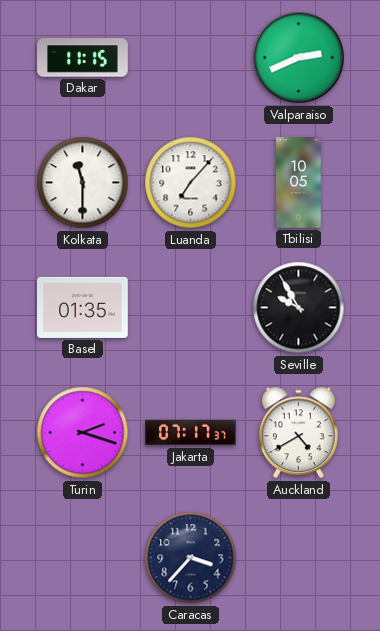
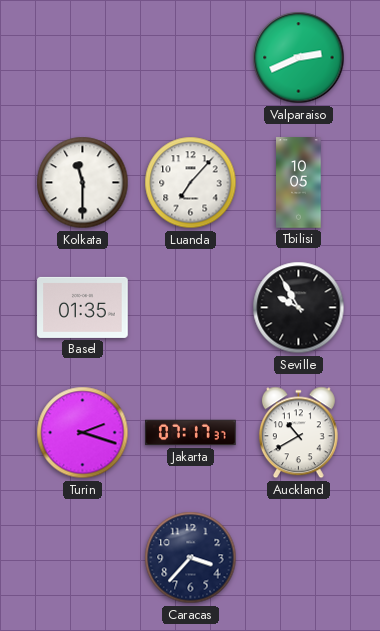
Dakar: 11:15 -> none (83, 58)
Auckland: 4:40 -> 10:40 (298, 433)
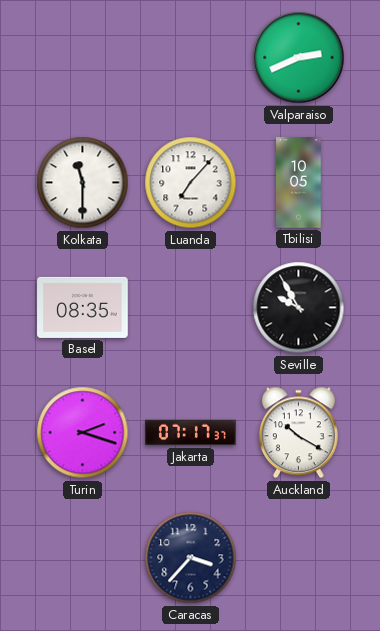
Basel: 01:35 -> 08:35 (83, 307)
Auckland: 10:40 -> 10:20 (298, 433)
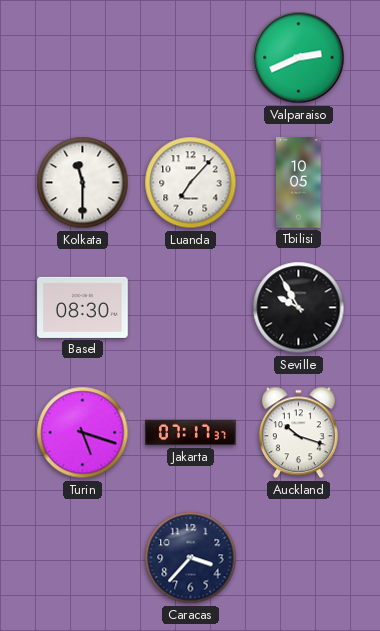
Basel: 08:35 -> 08:30 (83, 307)
Turin: 2:18 -> 5:18 (83, 433)
Auckland: 10:20 -> 10:18 (298, 433)
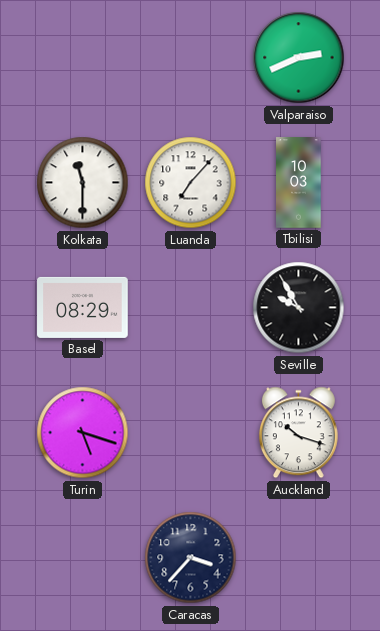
Tbilisi: 10:05 -> 10:03 (299, 183)
Basel: 08:30 -> 08:29 (83, 307)
Jakarta: 07:17 -> none (191, 433)
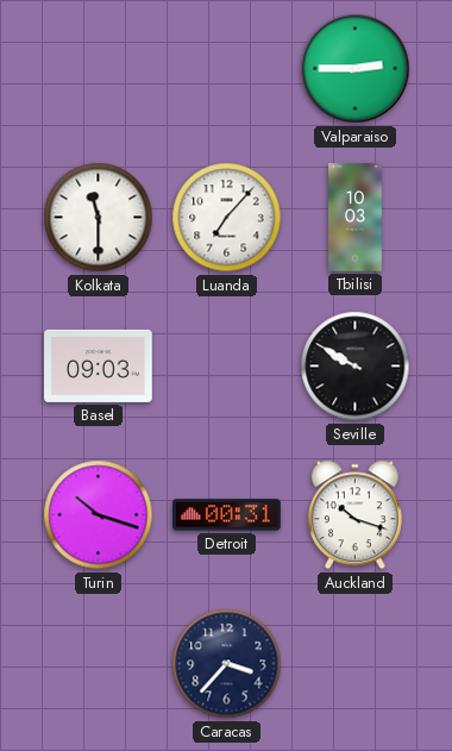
Valparaiso: 2:41 -> 2:45 (356, 69)
Basel: 08:29 -> 09:03 (99, 365)
Seville: 9:55 -> 9:50 (356, 367)
Turin: 5:18 -> 10:18 (99, 515)
Detroit: none -> 00:31 (227, 515)
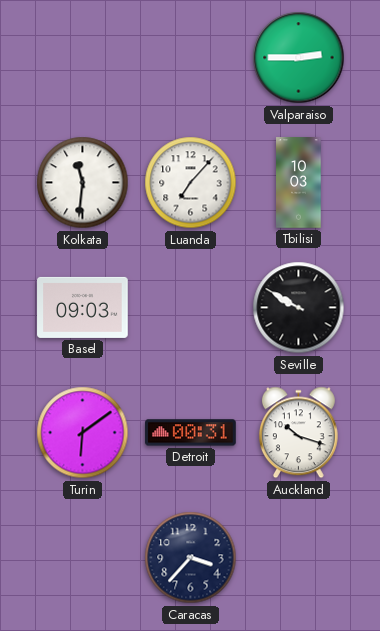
Kolkata: 11:30 -> 11:31 (83, 183)
Turin: 10:18 -> 6:09 (83, 433)
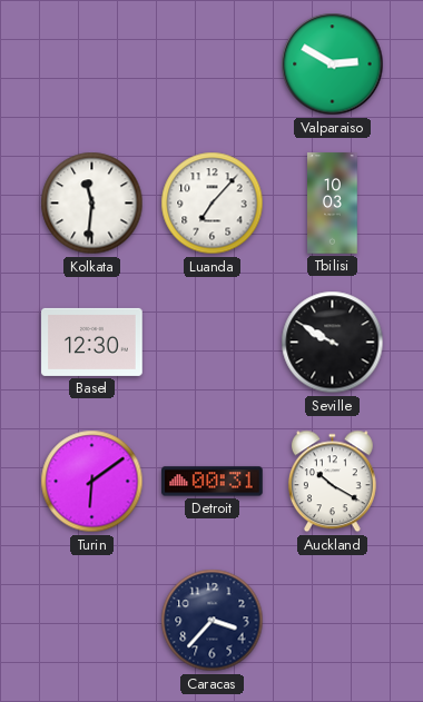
Valparaiso: 2:45 -> 2:50 (333, 65)
Basel: 09:03 -> 12:30 (92, 342)
Auckland: 10:18 -> 10:20 (332, 482)
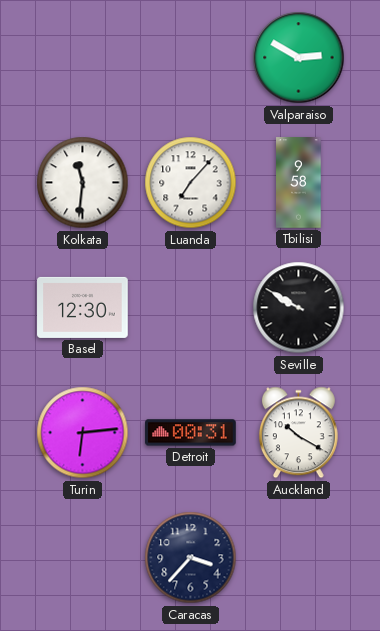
Tbilisi: 10:03 -> 9:58 (299, 183)
Turin: 6:09 -> 6:14 (83, 433)
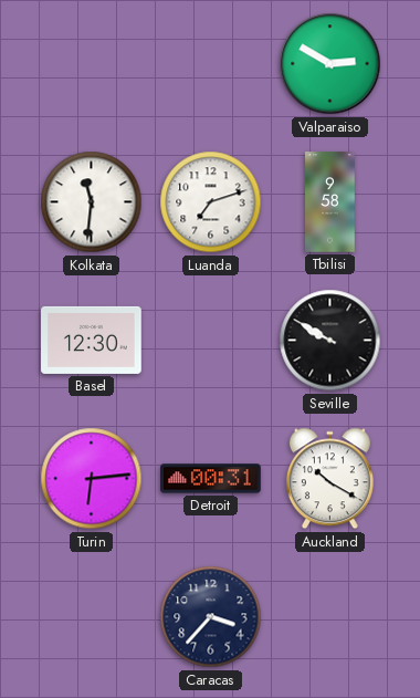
Luanda: 7:07 -> 7:12 (211, 202)
